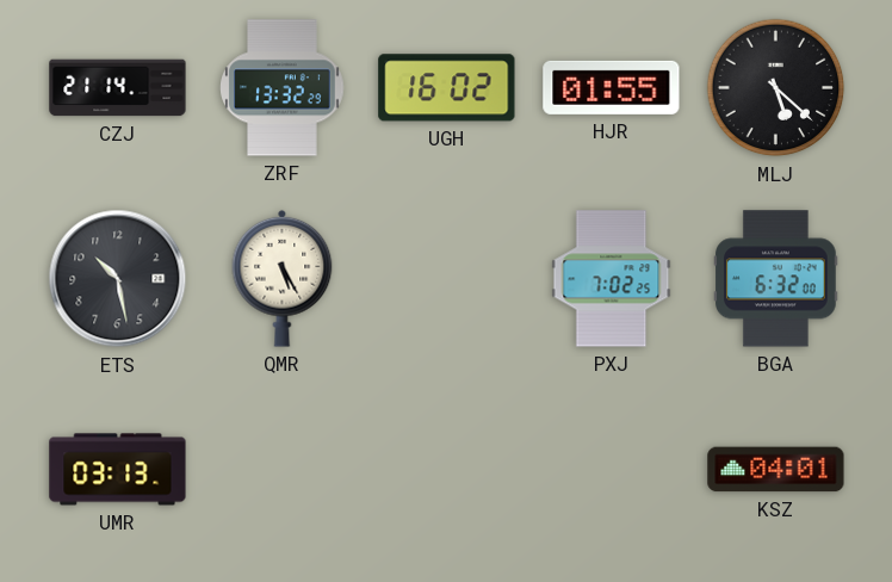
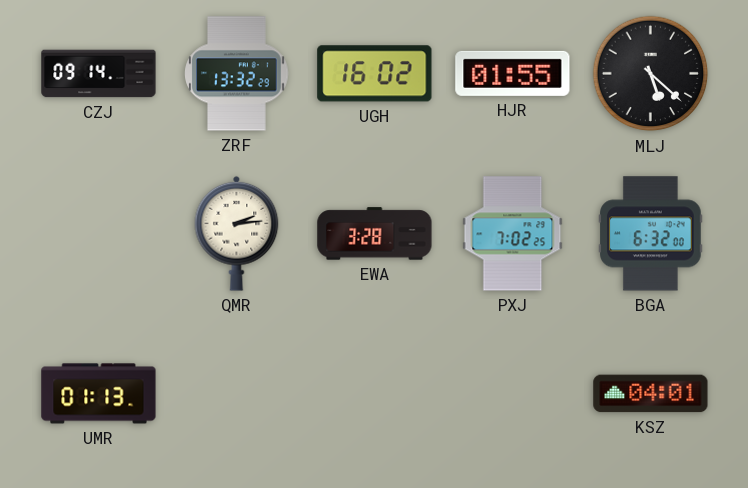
CZJ: 21:14 -> 09:14 (99, 74)
ETS: 10:28 -> none (118, 279)
QMR: 5:25 -> 2:14 (237, 233)
EWA: none -> 3:28 (375, 234)
UMR: 03:13 -> 01:13 (99, 394)
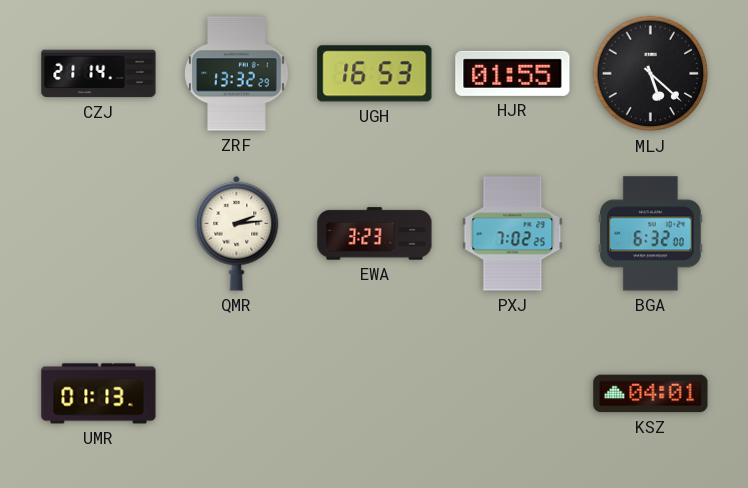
CZJ: 09:14 -> 21:14 (99, 74)
UGH: 16:02 -> 16:53 (375, 74)
EWA: 3:28 -> 3:23 (375, 234)
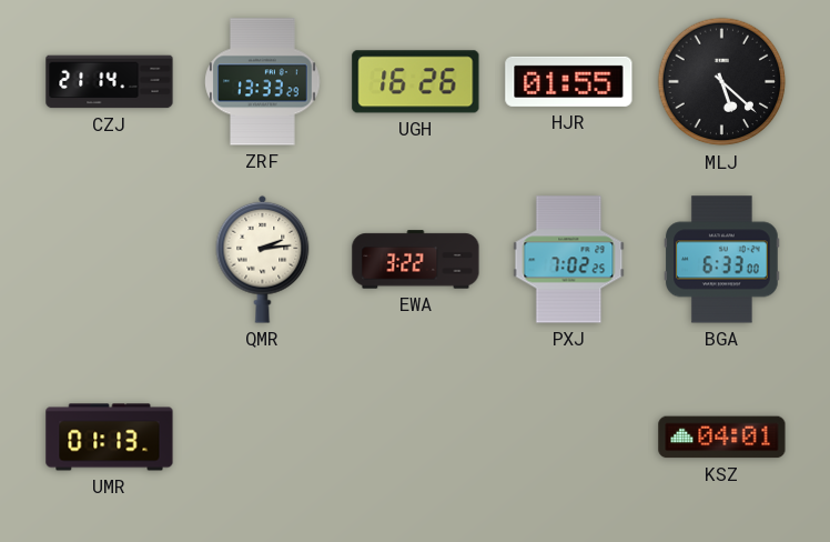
ZRF: 13:32 -> 13:33 (263, 82)
UGH: 16:53 -> 16:26 (416, 82)
EWA: 3:23 -> 3:22 (416, 260)
BGA: 6:32 -> 6:33 (722, 260)
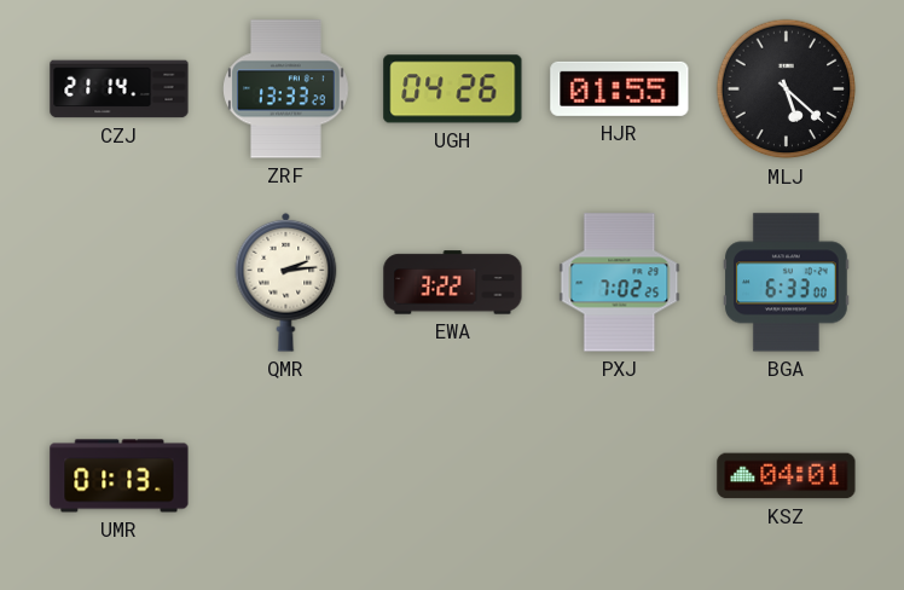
UGH: 16:26 -> 04:26 (453, 89)
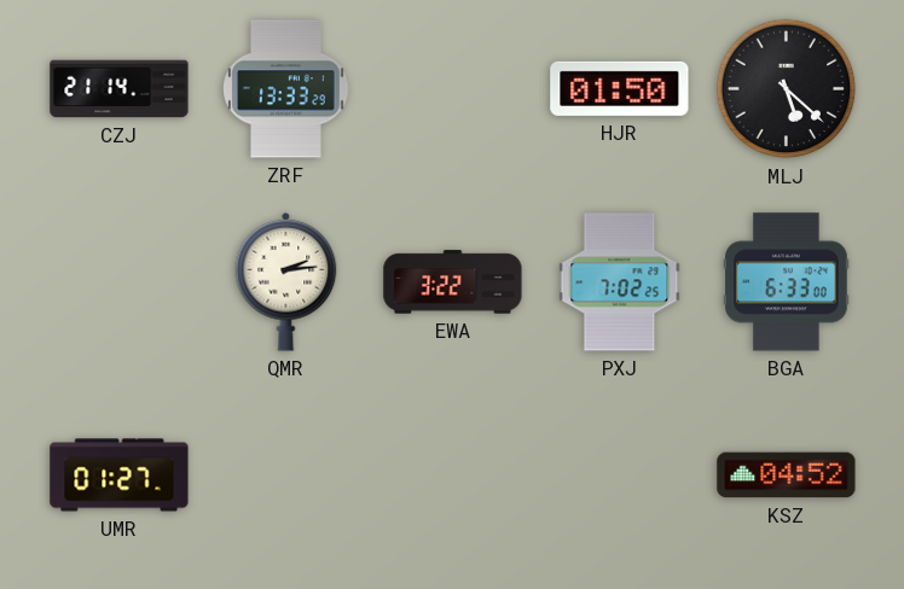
UGH: 04:26 -> none (453, 89)
HJR: 01:55 -> 01:50 (620, 88)
UMR: 01:13 -> 01:27 (120, 476)
KSZ: 04:01 -> 04:52 (787, 476)
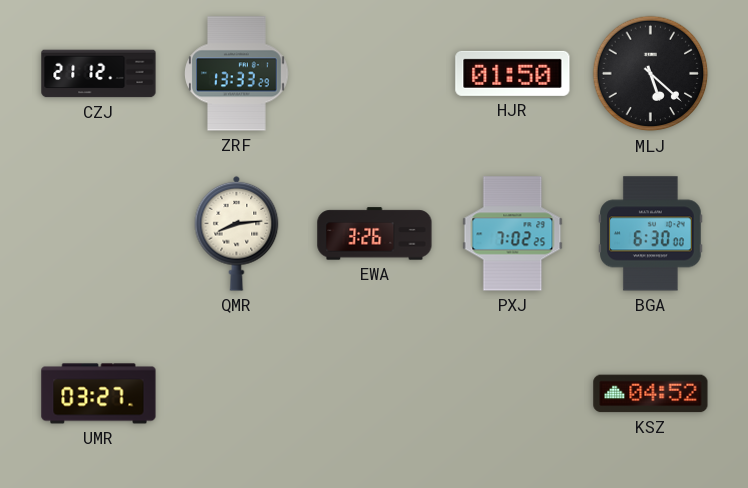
CZJ: 21:14 -> 21:12 (99, 74)
QMR: 2:14 -> 8:14 (237, 233)
EWA: 3:22 -> 3:26 (375, 234)
BGA: 6:33 -> 6:30 (651, 234)
UMR: 01:27 -> 03:27 (99, 394)
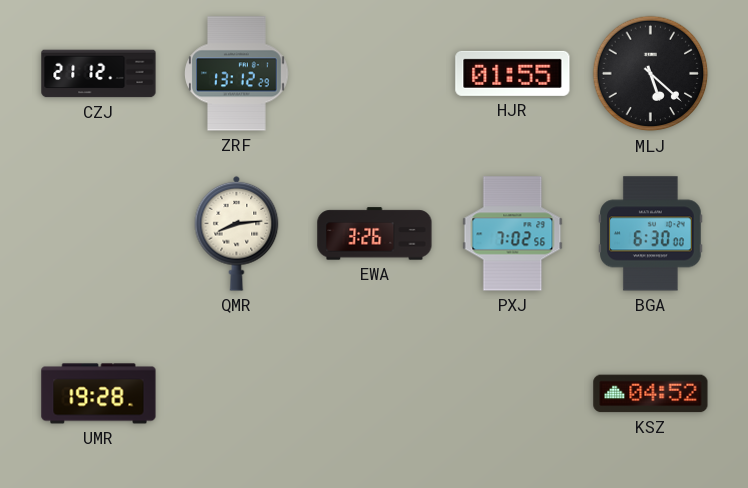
ZRF: 13:33 -> 13:12 (237, 74)
HJR: 01:50 -> 01:55 (513, 73)
PXJ: 7:02:25 -> 7:02:56 (513, 234)
UMR: 03:27 -> 19:28 (99, 394)
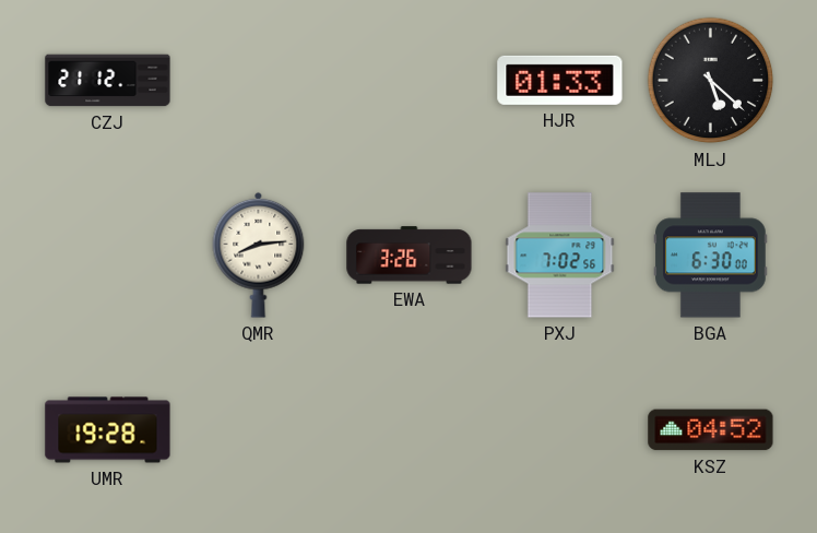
ZRF: 13:12 -> none (237, 74)
HJR: 01:55 -> 01:33 (560, 80)
